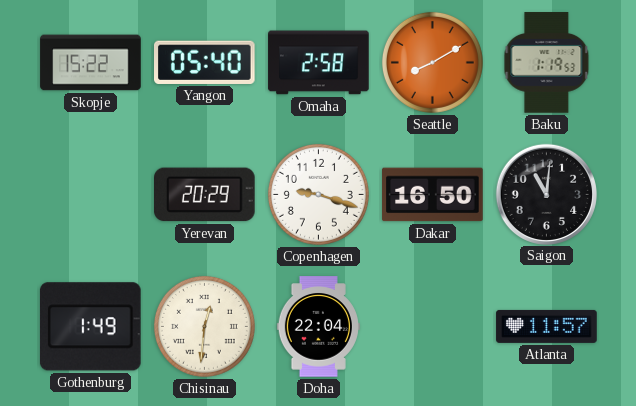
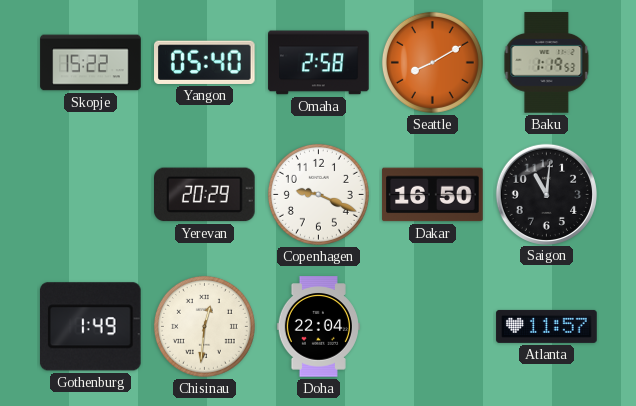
Copenhagen: 9:18 -> 9:19 (318, 194)
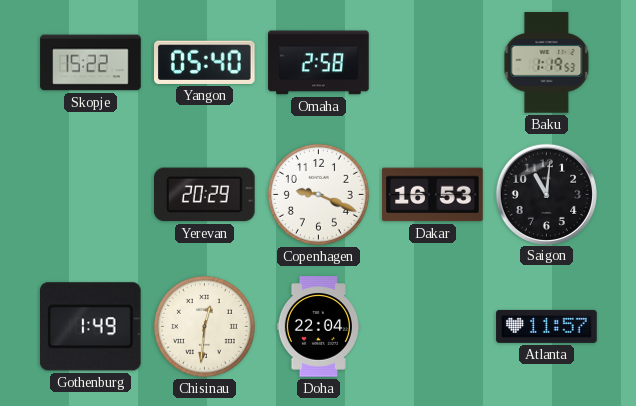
Seattle: 8:10 -> none (432, 62)
Dakar: 16:50 -> 16:53 (433, 195)
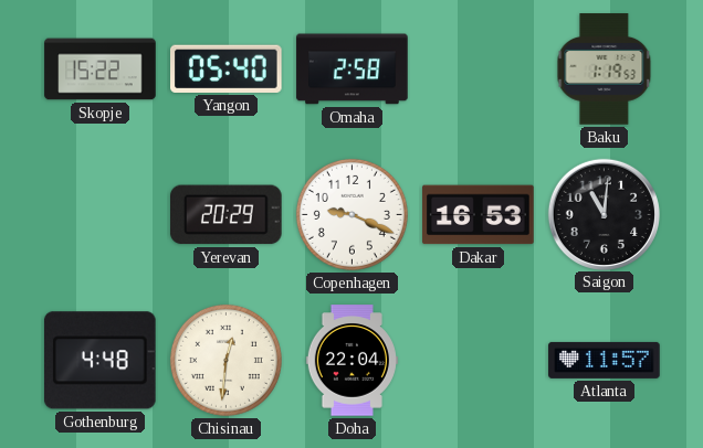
Gothenburg: 1:49 -> 4:48 (99, 361)
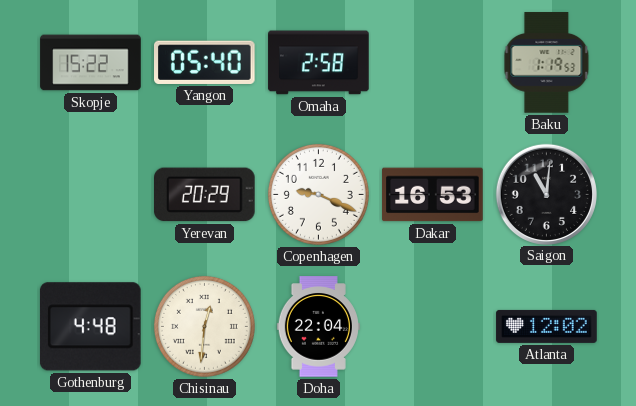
Atlanta: 11:57 -> 12:02 (547, 326)
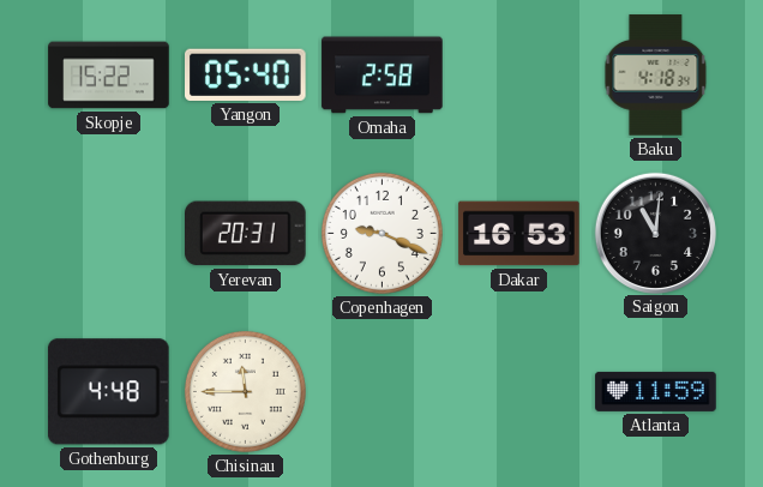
Baku: 1:19 -> 4:18 (656, 76)
Yerevan: 20:29 -> 20:31 (246, 234)
Chisinau: 12:31 -> 11:45 (245, 391)
Doha: 22:04 -> none (318, 327)
Atlanta: 12:02 -> 11:59 (656, 391)
